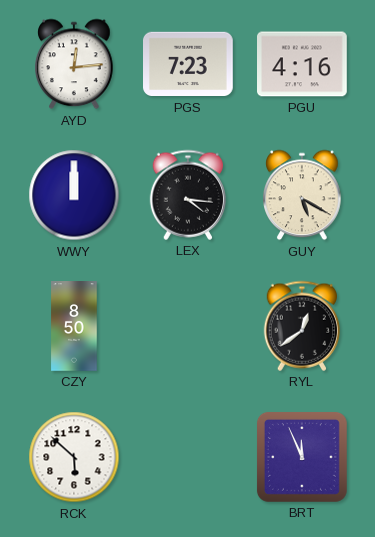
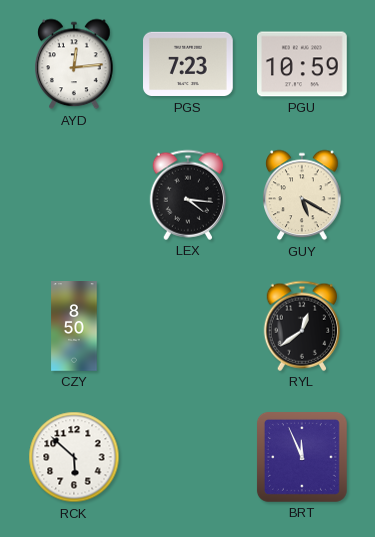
PGU: 4:16 -> 10:59 (303, 64)
WWY: 12:00 -> none (74, 195)
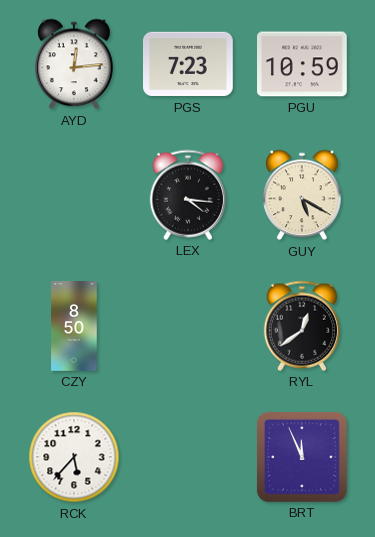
RCK: 5:52 -> 5:37 (74, 457)
